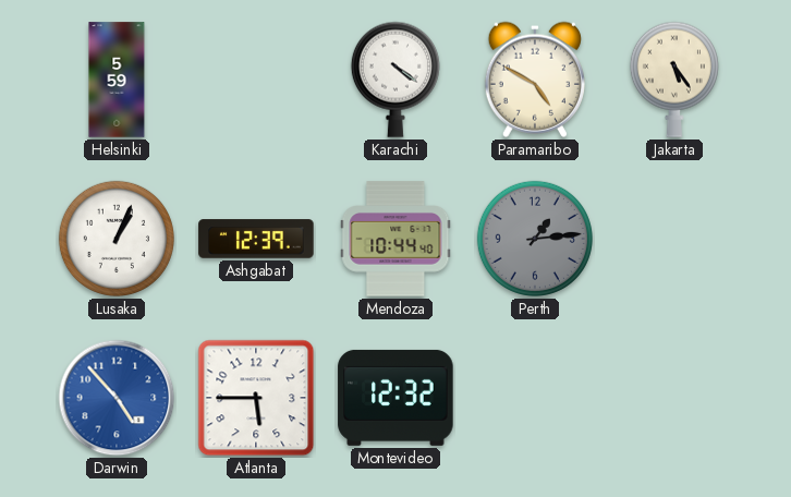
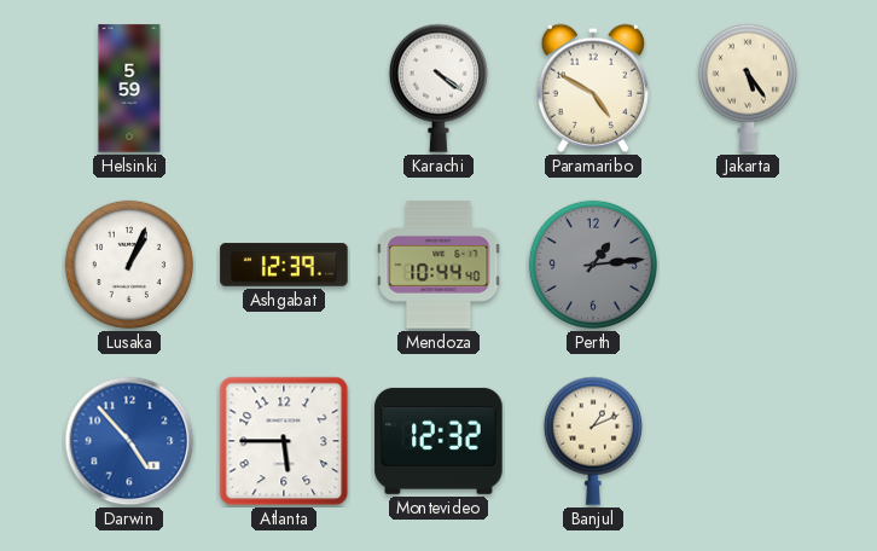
Banjul: none -> 1:11 (593, 441)
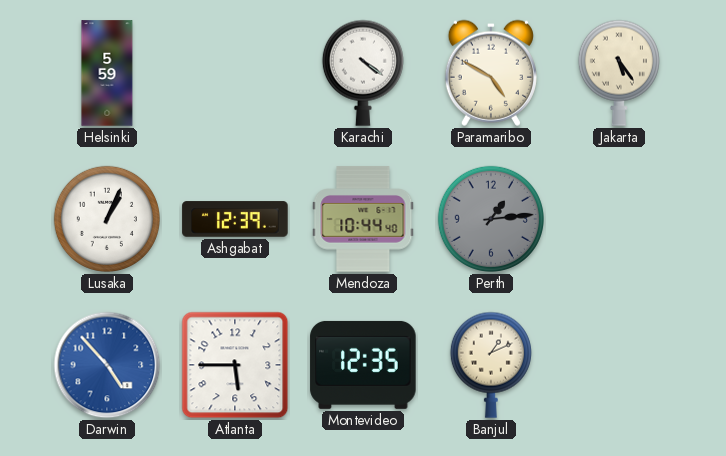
Montevideo: 12:32 -> 12:35 (363, 365)
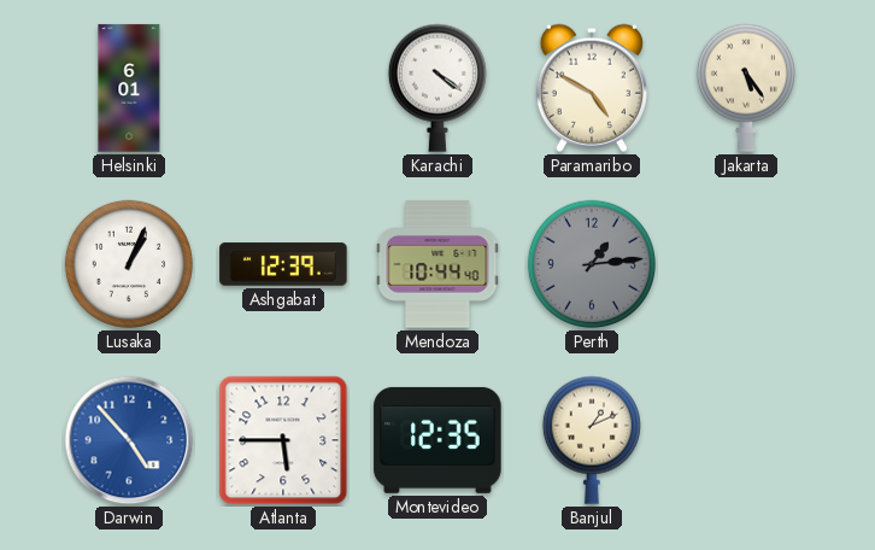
Helsinki: 5:59 -> 6:01 (129, 88)
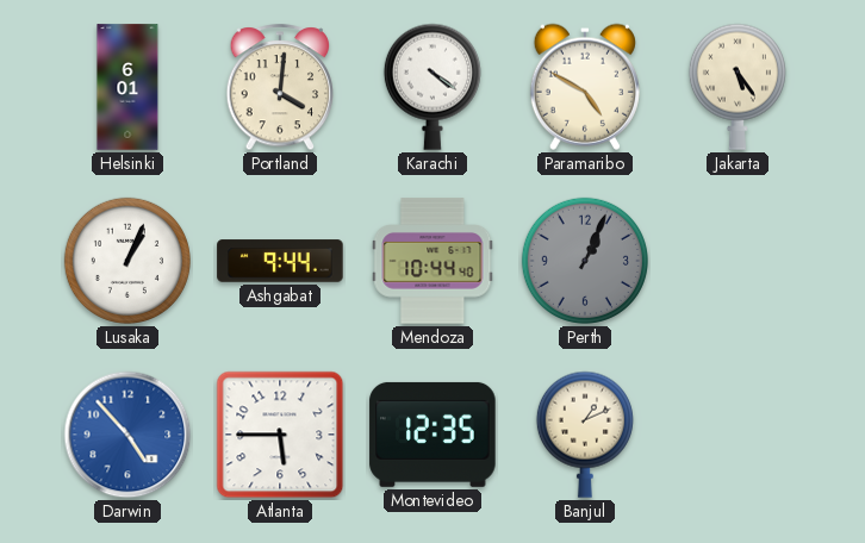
Portland: none -> 4:01 (280, 88)
Ashgabat: 12:39 -> 9:44 (280, 261)
Perth: 1:14 -> 1:04 (585, 261)
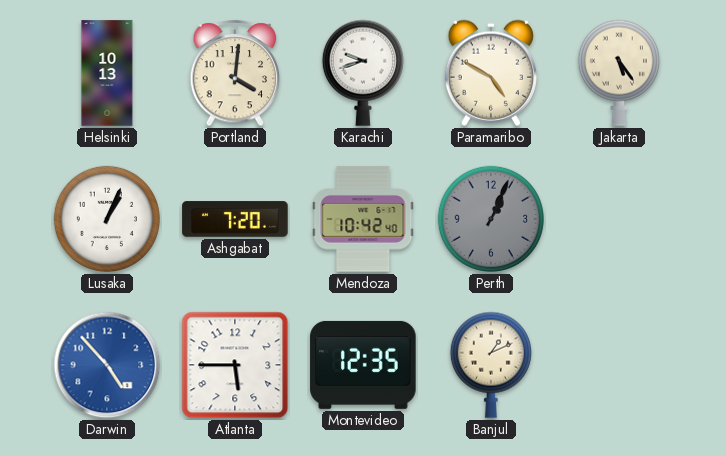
Helsinki: 6:01 -> 10:13 (107, 73)
Karachi: 4:21 -> 9:42 (363, 73)
Ashgabat: 9:44 -> 7:20 (235, 219)
Mendoza: 10:44 -> 10:42 (363, 219)
